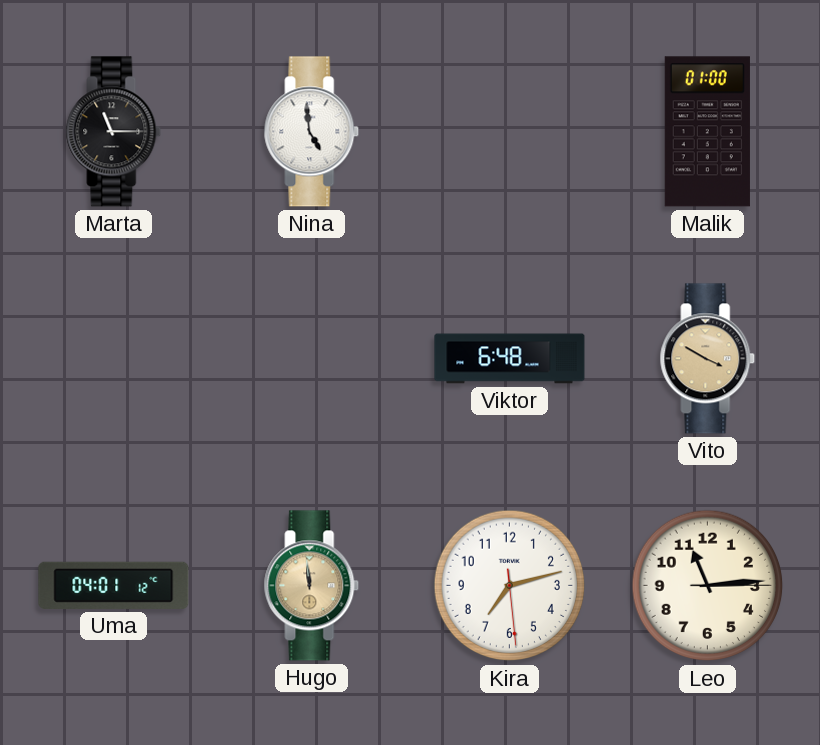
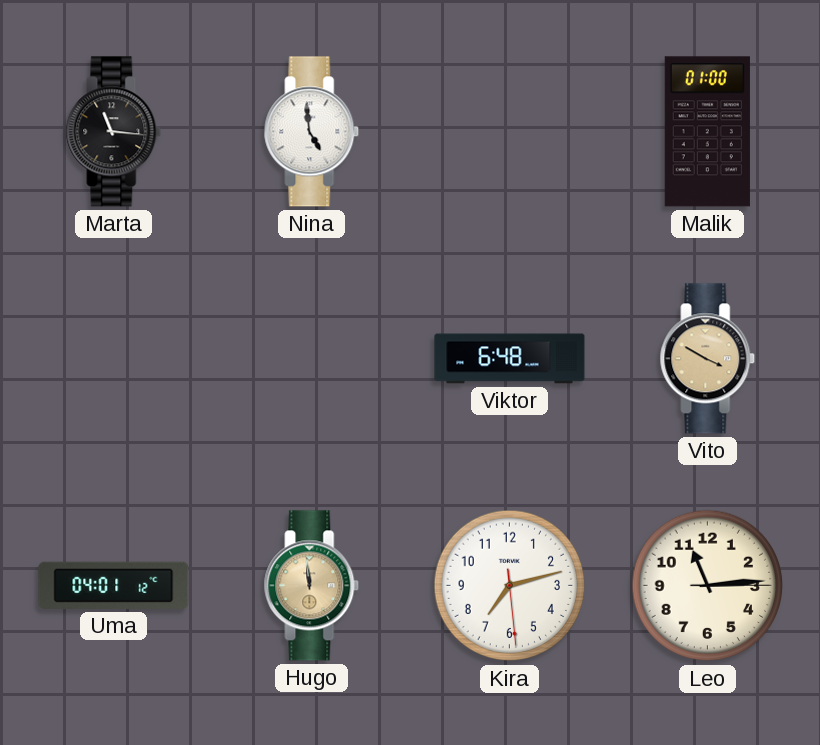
Marta: 11:15 -> 11:16 (114, 132)
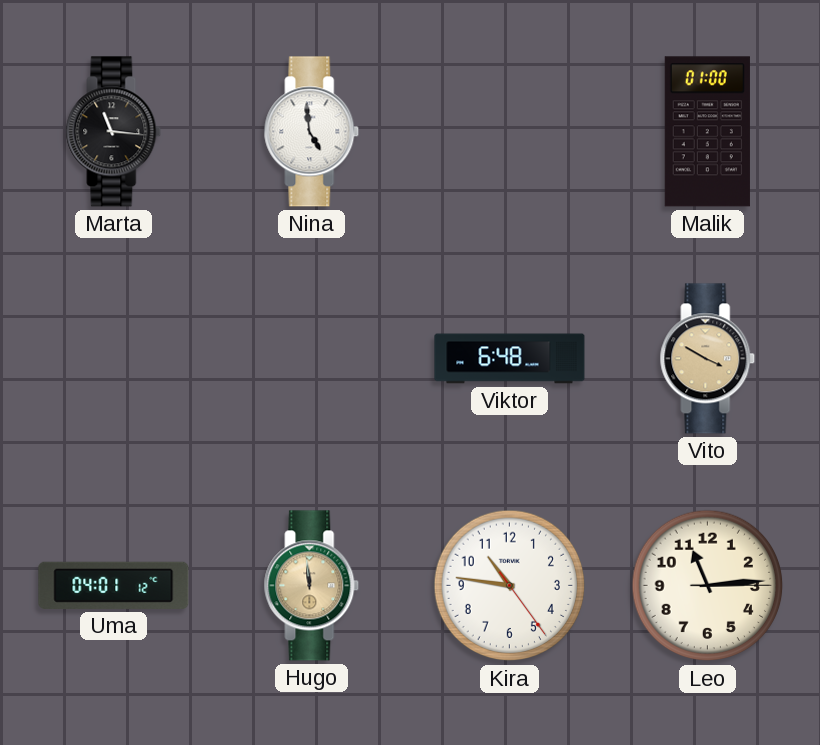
Kira: 7:12 -> 10:46 (510, 586)
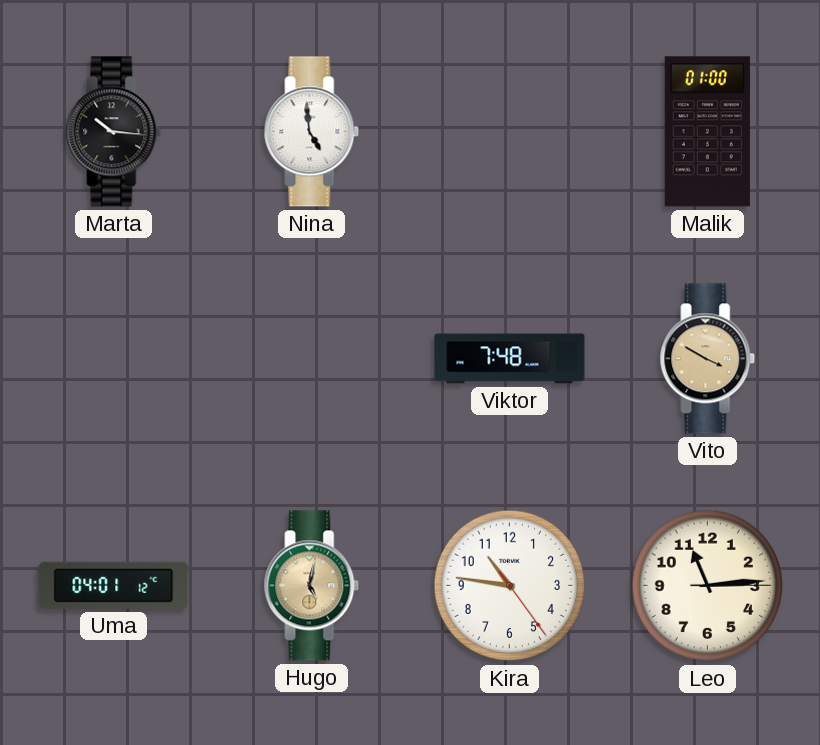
Marta: 11:16 -> 10:16 (114, 132)
Viktor: 6:48 -> 7:48 (510, 359)
Hugo: 11:59 -> 5:02 (312, 586)
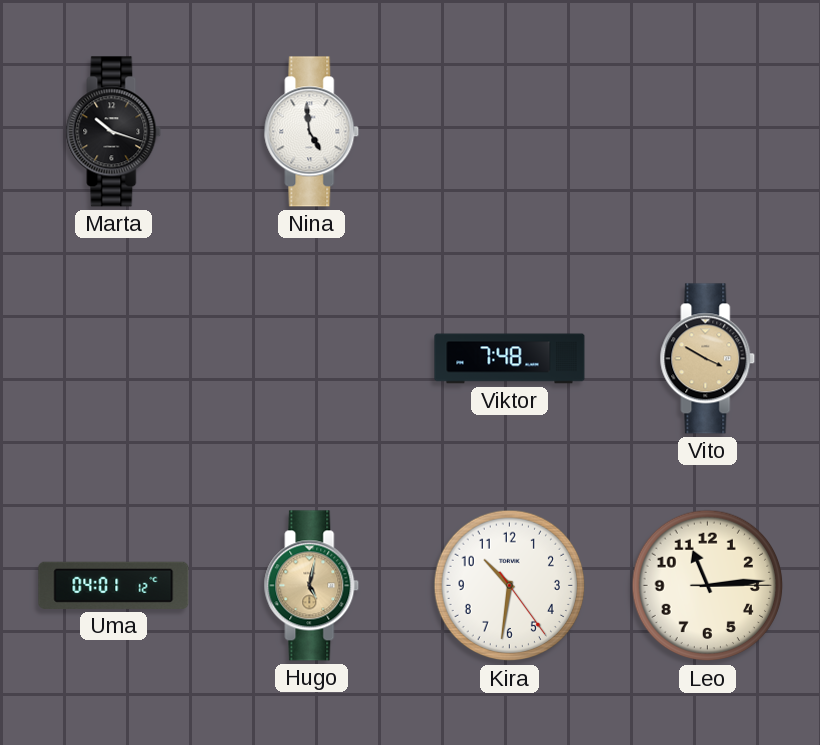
Marta: 10:16 -> 10:18 (114, 132)
Malik: 01:00 -> none (707, 132)
Kira: 10:46 -> 10:31 (510, 586)
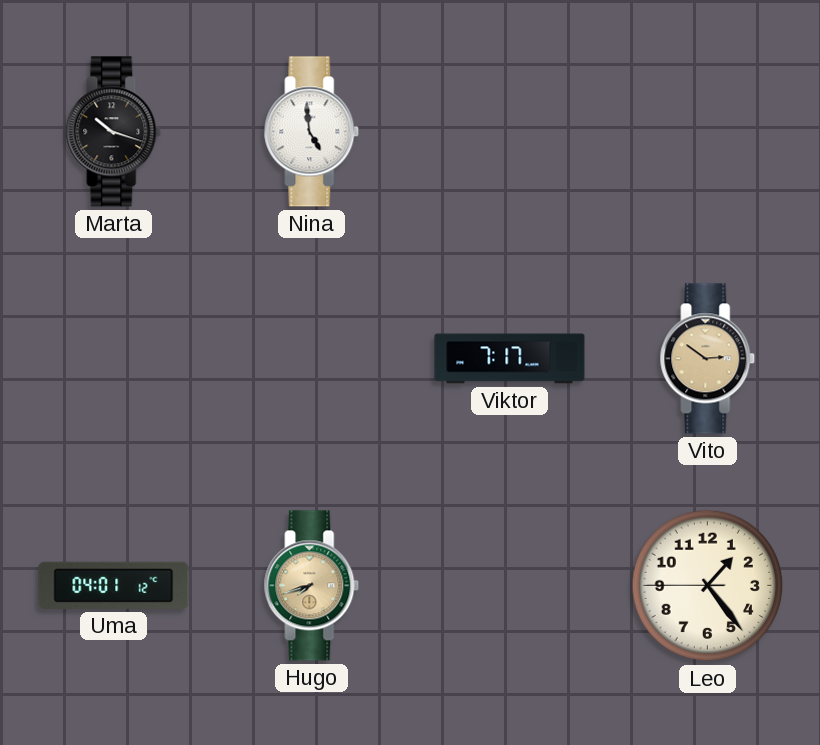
Viktor: 7:48 -> 7:17 (510, 359)
Vito: 3:50 -> 2:51 (708, 359)
Hugo: 5:02 -> 7:42 (312, 586)
Kira: 10:31 -> none (510, 586)
Leo: 11:14 -> 1:23 (708, 586)
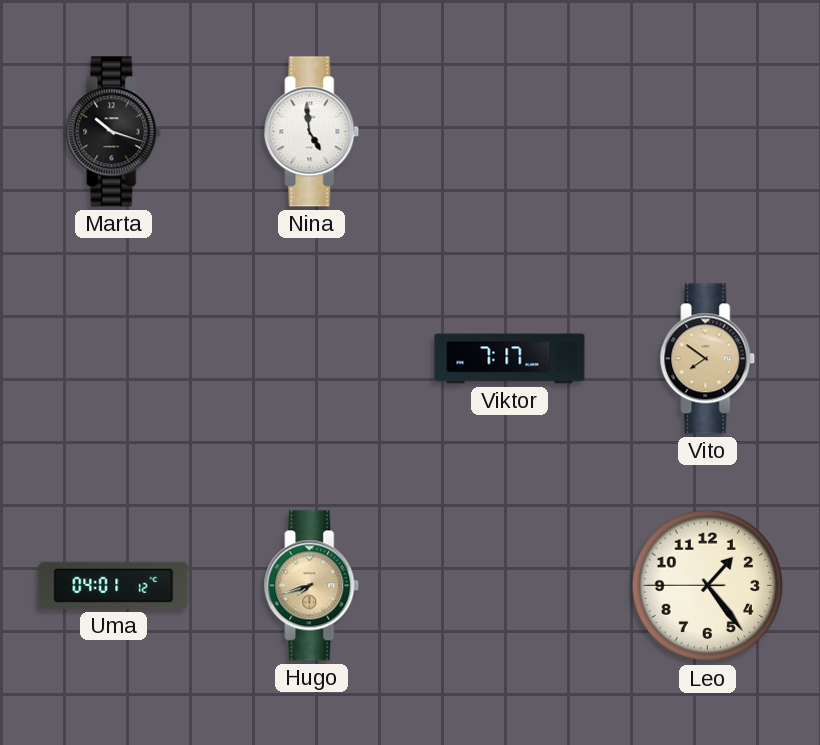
Vito: 2:51 -> 7:51 (708, 359)
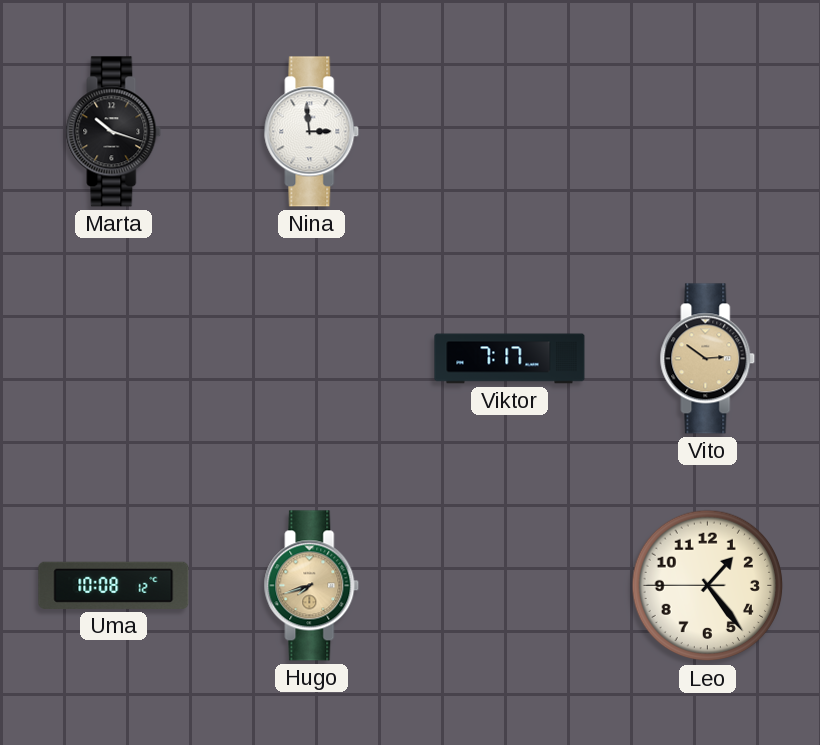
Nina: 4:59 -> 2:59 (312, 132)
Vito: 7:51 -> 2:51 (708, 359)
Uma: 04:01 -> 10:08 (114, 585)
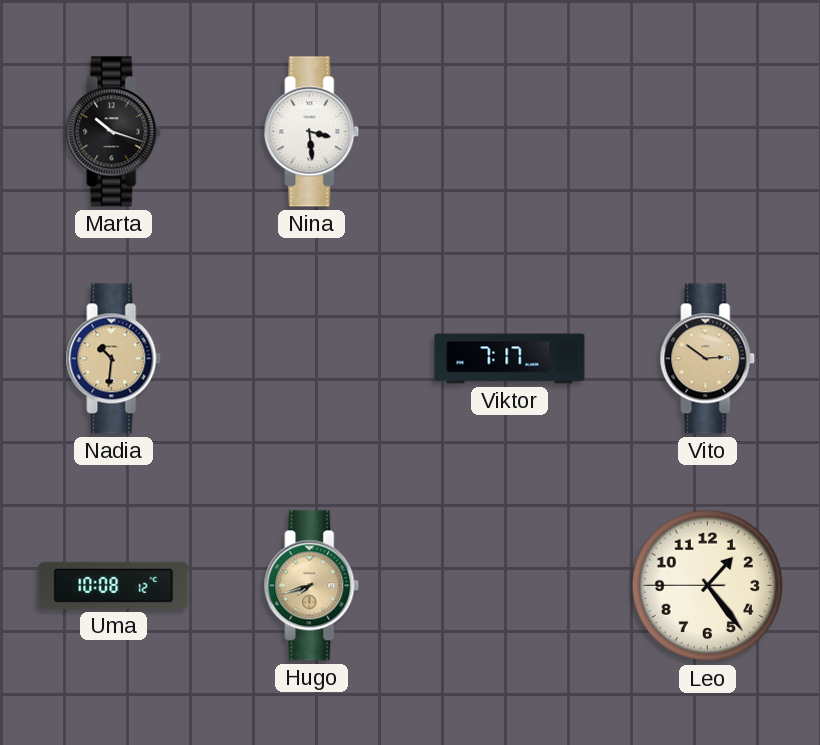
Nina: 2:59 -> 3:29 (312, 132)
Nadia: none -> 10:31 (114, 359)
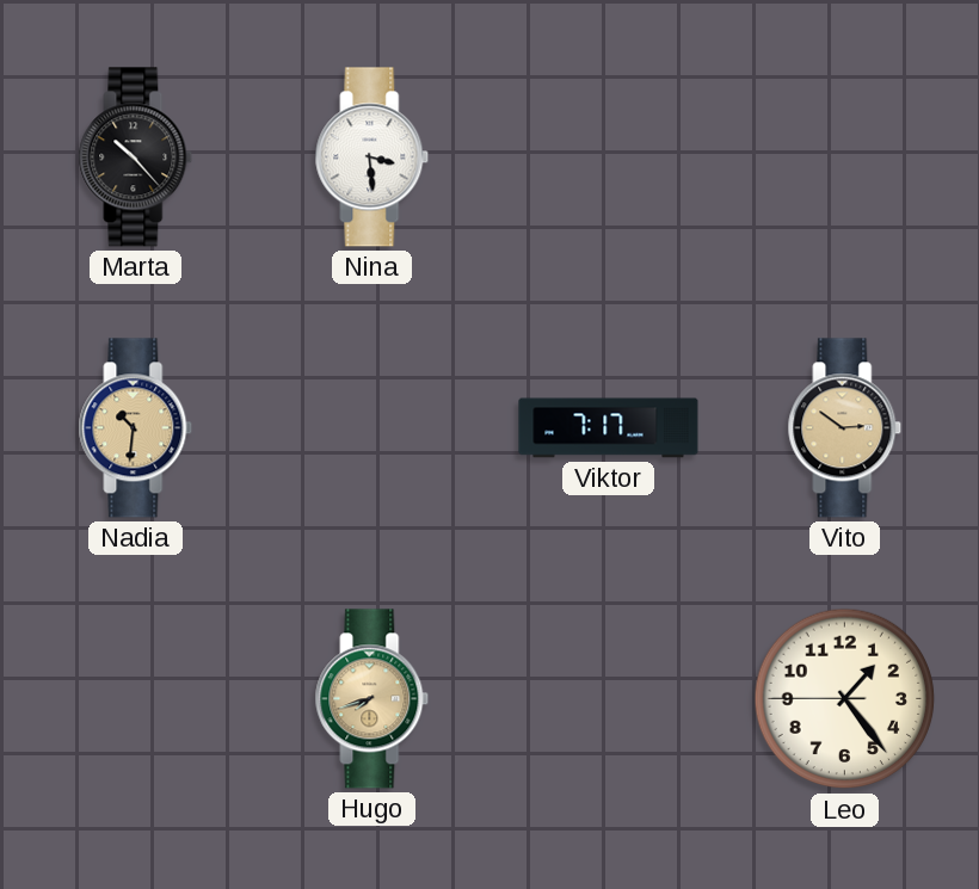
Marta: 10:18 -> 10:23 (136, 158)
Uma: 10:08 -> none (114, 585)
